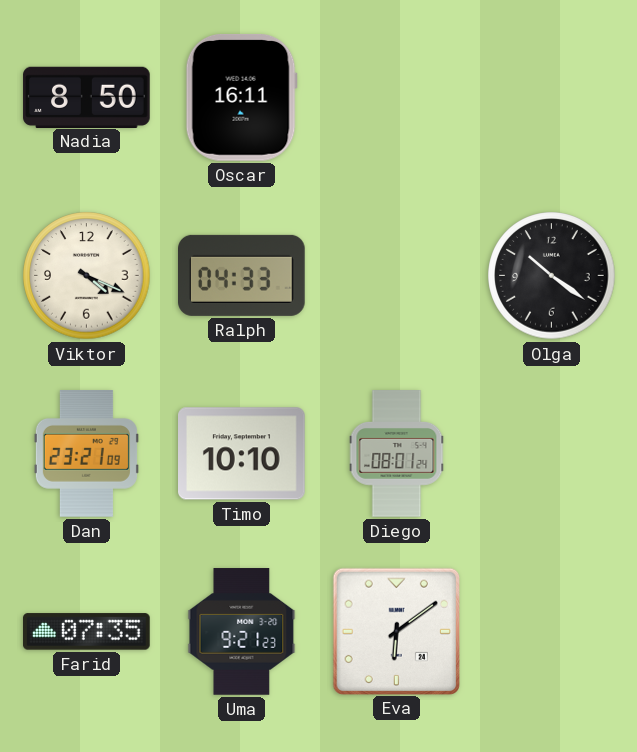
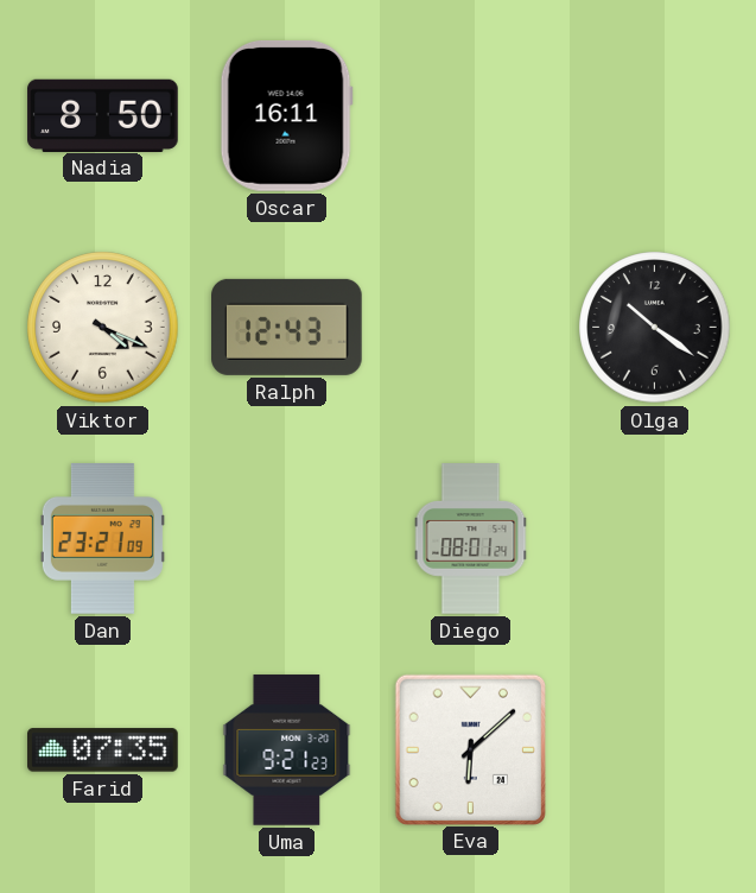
Ralph: 04:33 -> 12:43 (287, 327)
Timo: 10:10 -> none (242, 454)
Eva: 6:09 -> 6:08 (470, 749)
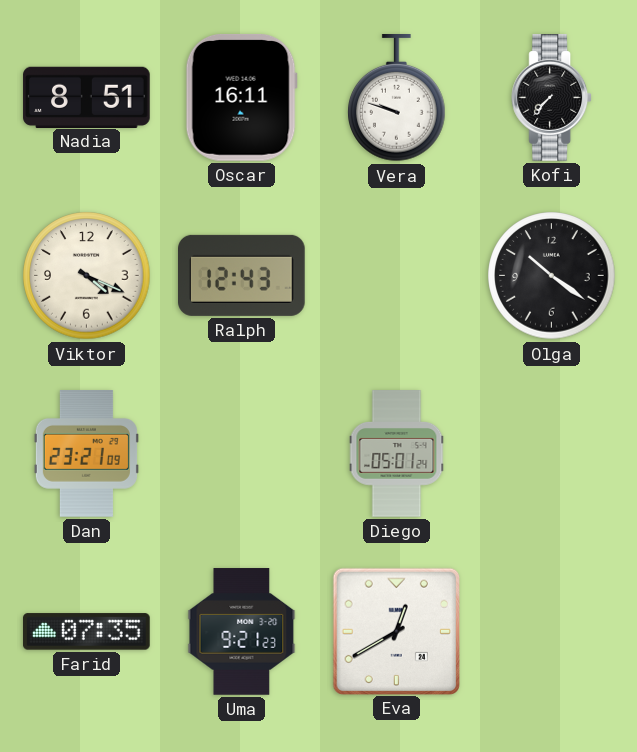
Nadia: 8:50 -> 8:51 (87, 97)
Vera: none -> 9:48 (397, 98)
Kofi: none -> 7:37 (552, 98)
Diego: 08:01 -> 05:01 (397, 454)
Eva: 6:08 -> 12:40 (396, 631)
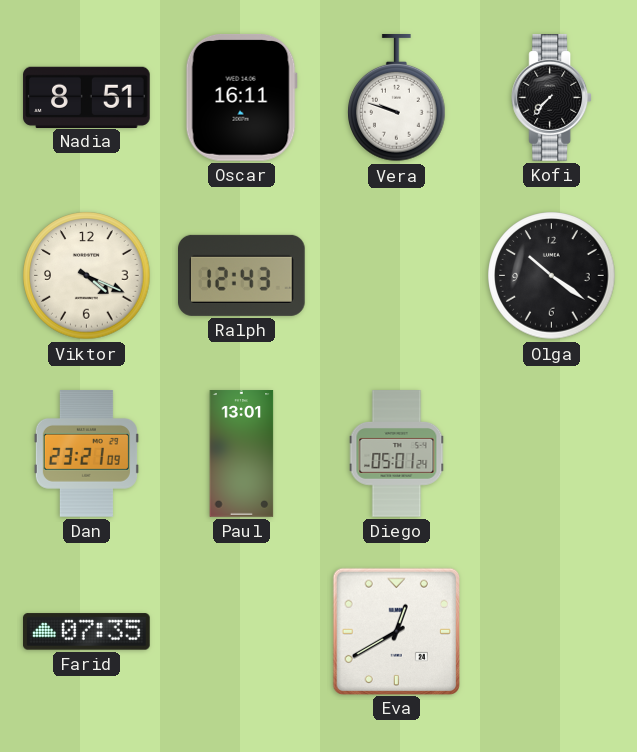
Paul: none -> 13:01 (242, 454)
Uma: 9:21 -> none (242, 632)
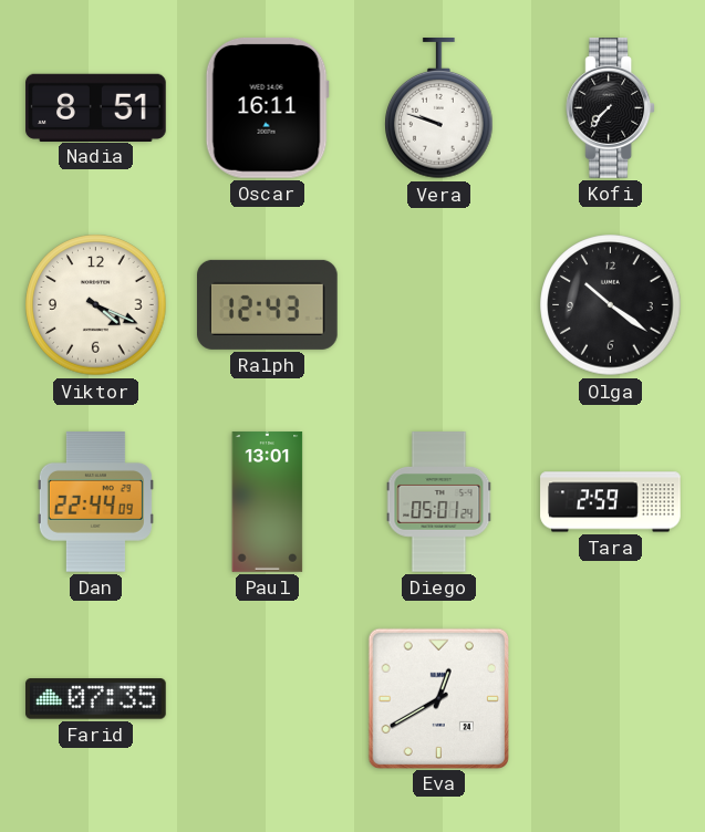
Dan: 23:21 -> 22:44 (95, 502)
Tara: none -> 2:59 (611, 502)
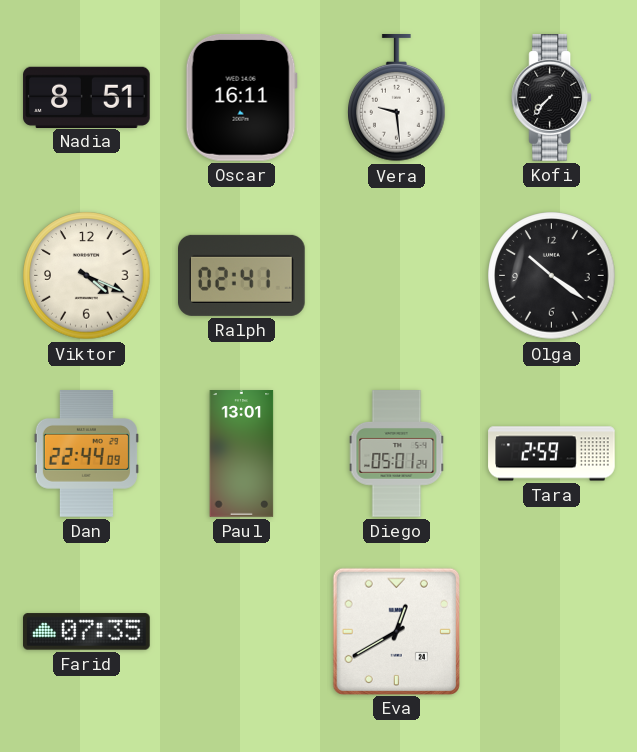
Vera: 9:48 -> 9:29 (397, 98)
Ralph: 12:43 -> 02:41 (242, 275)
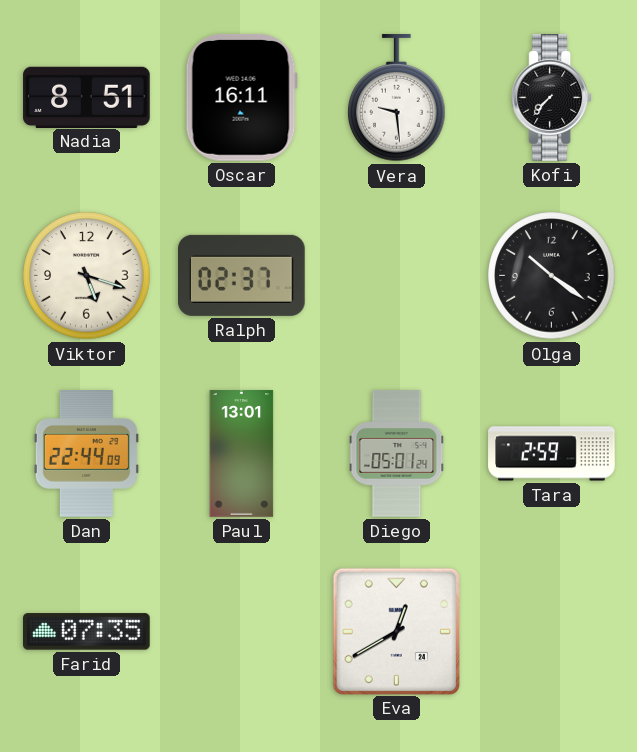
Viktor: 4:19 -> 5:18 (87, 276)
Ralph: 02:41 -> 02:37 (242, 275)
